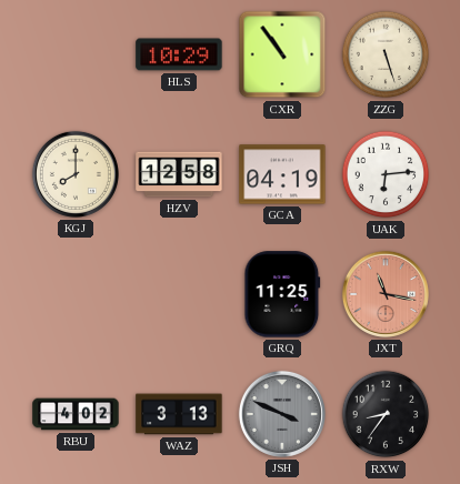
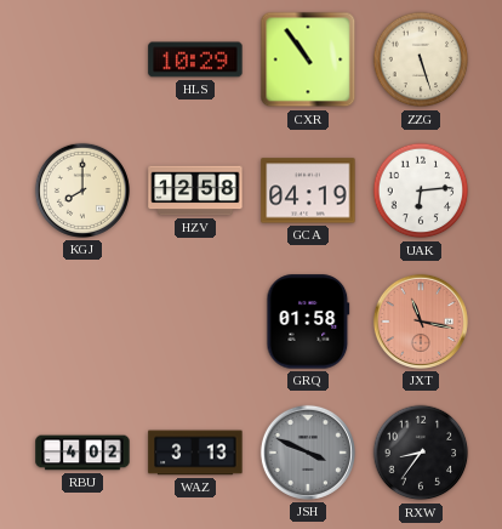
GRQ: 11:25 -> 01:58 (308, 322)
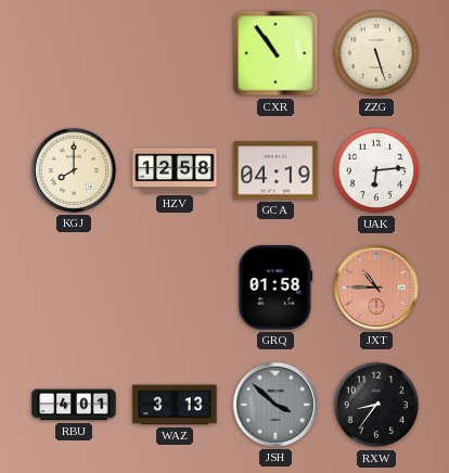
HLS: 10:29 -> none (195, 59)
JXT: 11:17 -> 10:45 (376, 287)
RBU: 4:02 -> 4:01 (74, 405)
JSH: 3:49 -> 3:52 (275, 405)
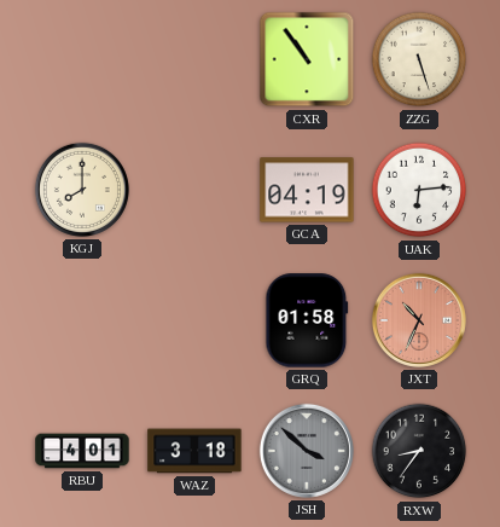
HZV: 12:58 -> none (175, 170)
JXT: 10:45 -> 10:34 (419, 320)
WAZ: 3:13 -> 3:18 (194, 451)
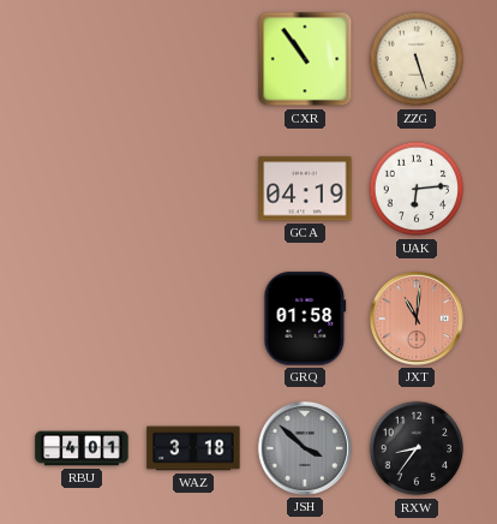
KGJ: 8:00 -> none (82, 190)
JXT: 10:34 -> 11:01 (417, 318)
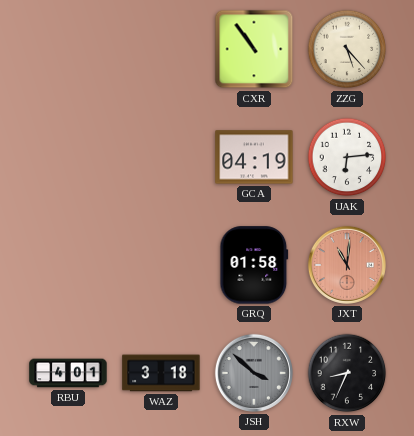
ZZG: 5:27 -> 5:23 (347, 49)
RXW: 8:36 -> 8:34 (347, 373)
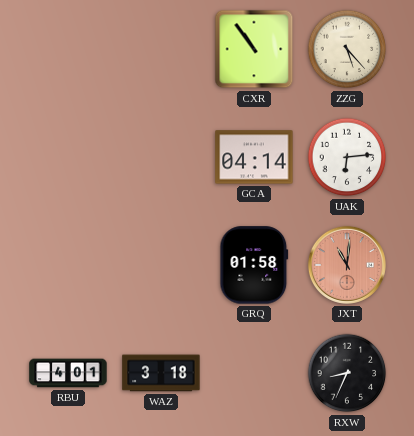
GCA: 04:19 -> 04:14 (254, 157)
JSH: 3:52 -> none (254, 373)
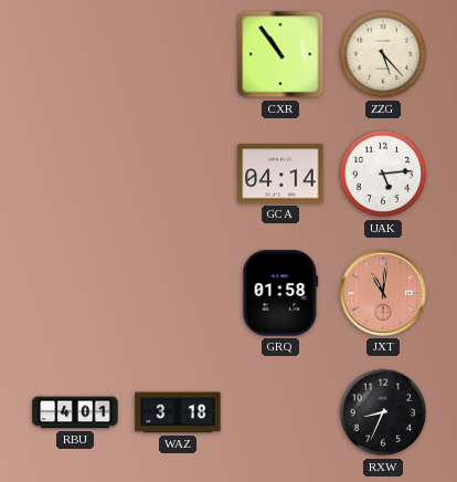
UAK: 6:14 -> 5:14 (383, 174)
